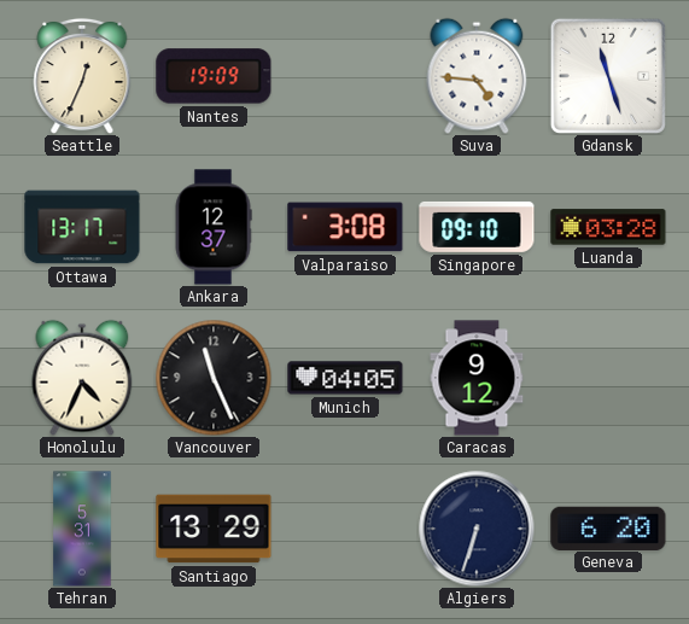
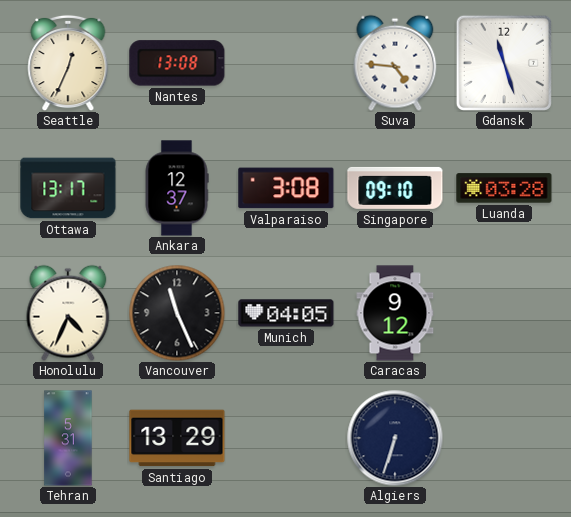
Nantes: 19:09 -> 13:08 (177, 63)
Geneva: 6:20 -> none (608, 527)
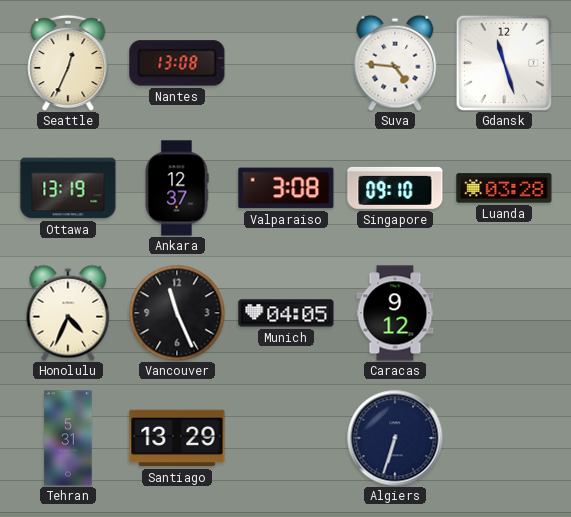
Ottawa: 13:17 -> 13:19 (68, 188)
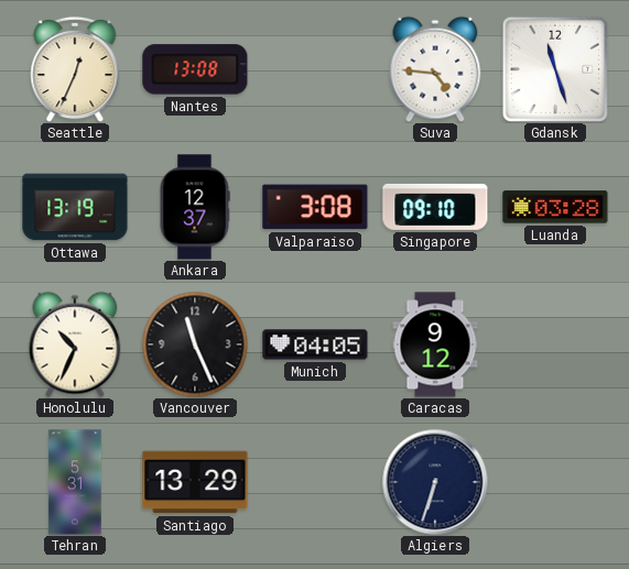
Honolulu: 4:34 -> 10:34 (75, 344)
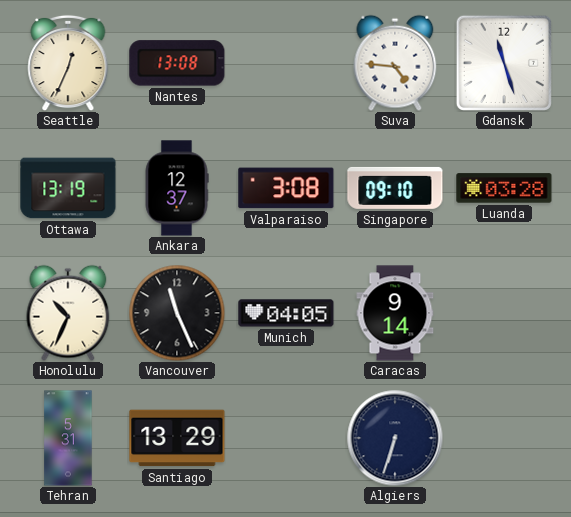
Caracas: 9:12 -> 9:14 (395, 313)
